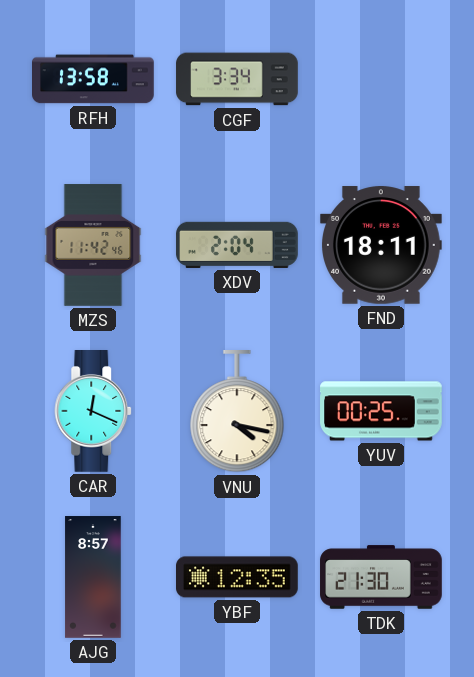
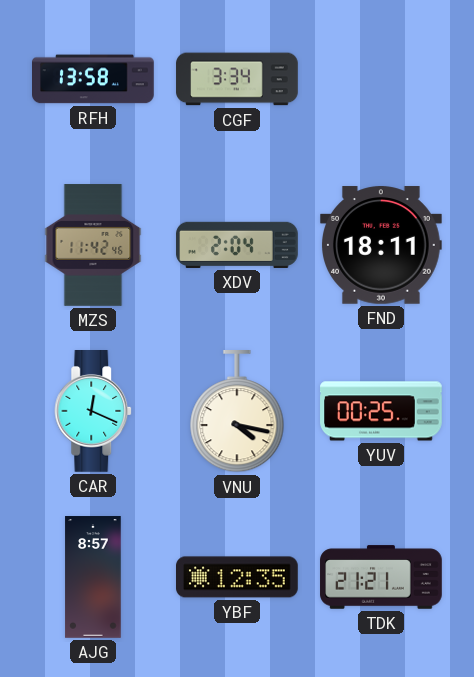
TDK: 21:30 -> 21:21 (381, 577)
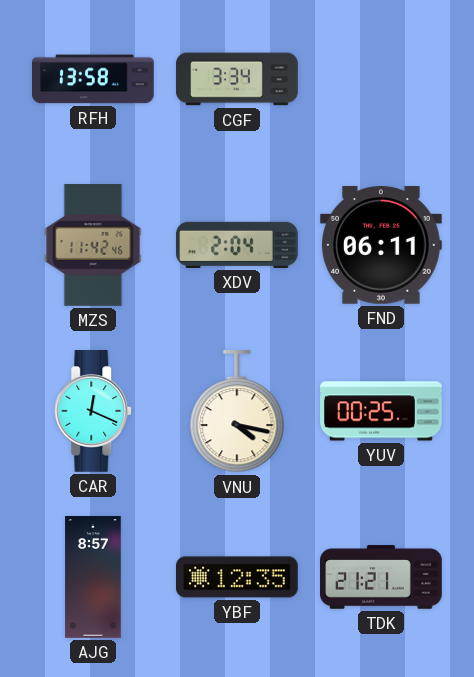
FND: 18:11 -> 06:11 (382, 245)
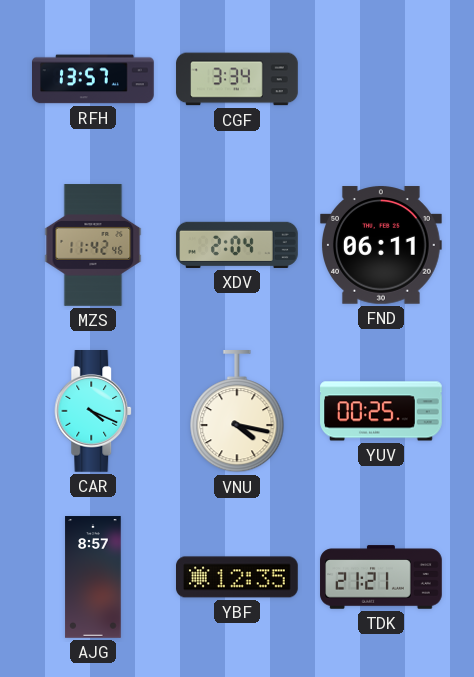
RFH: 13:58 -> 13:57 (94, 79)
CAR: 12:19 -> 4:19 (94, 412)
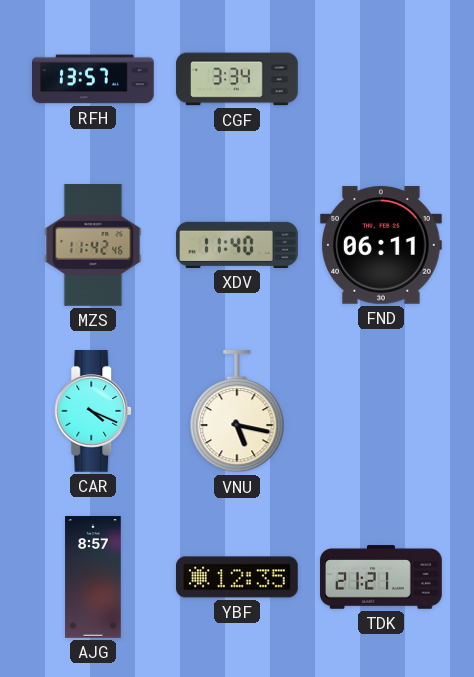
XDV: 2:04 -> 11:40 (237, 245)
VNU: 4:17 -> 5:17 (237, 412)
YUV: 00:25 -> none (381, 411)
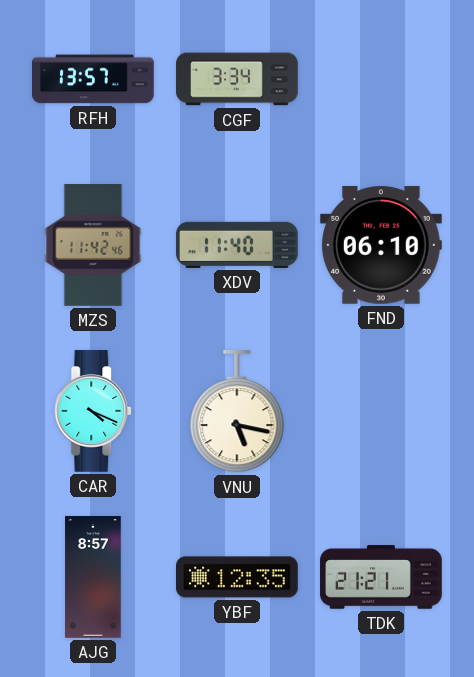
FND: 06:11 -> 06:10 (382, 245)
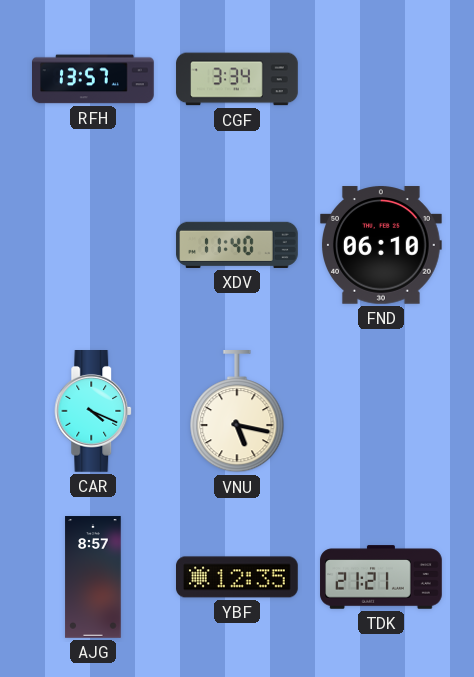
MZS: 11:42 -> none (93, 245)
